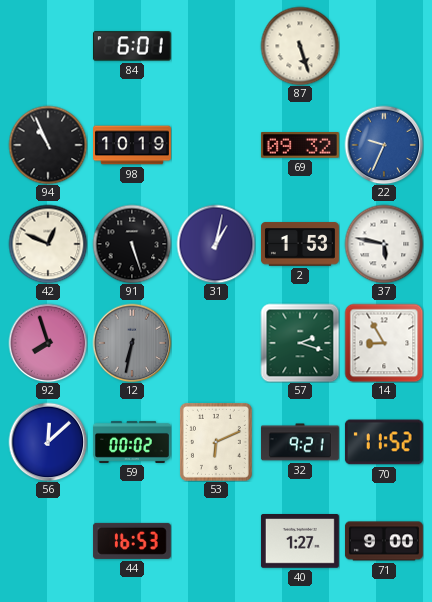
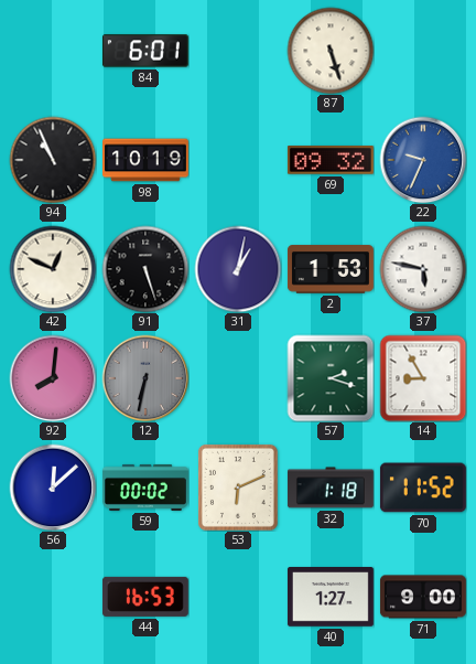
92: 7:57 -> 8:01 (53, 378)
32: 9:21 -> 1:18 (331, 488)
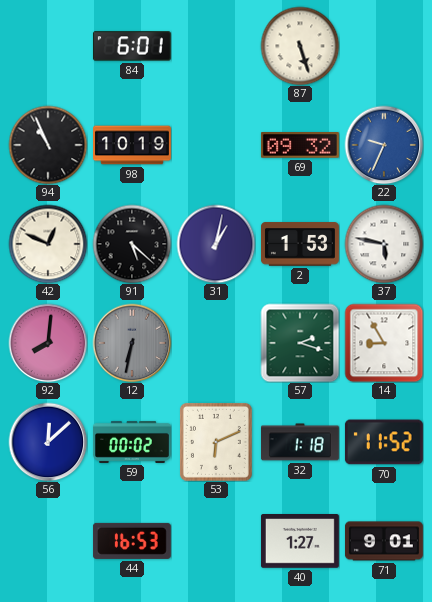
91: 5:27 -> 5:22 (132, 244)
71: 9:00 -> 9:01 (384, 541)
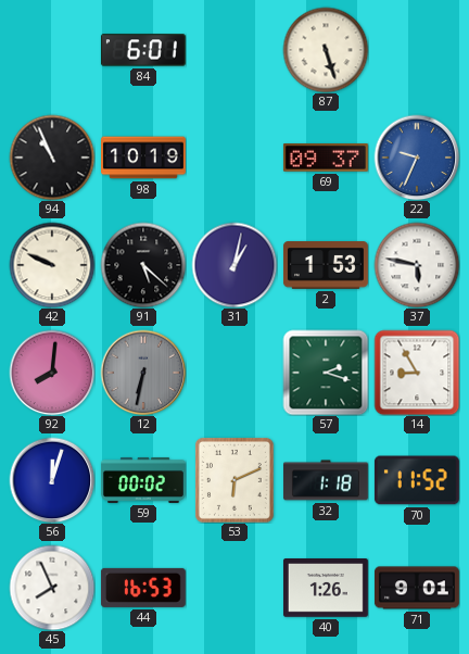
69: 09:32 -> 09:37 (326, 158)
42: 12:49 -> 9:49 (52, 265)
56: 12:08 -> 12:03 (52, 480)
45: none -> 7:56 (52, 588)
40: 1:27 -> 1:26 (326, 589)
